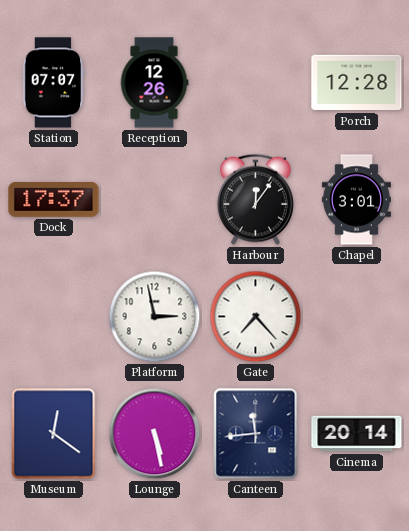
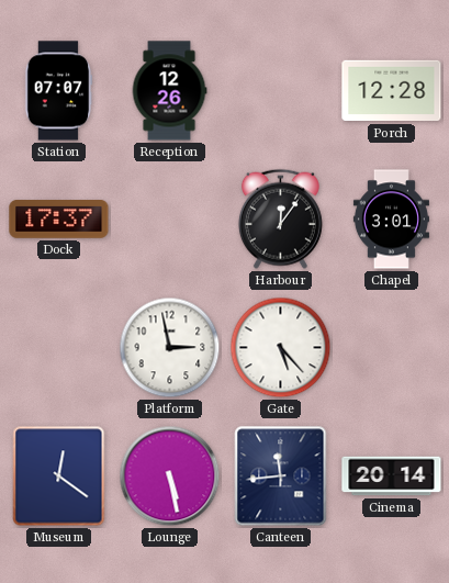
Gate: 7:23 -> 5:23 (281, 348)
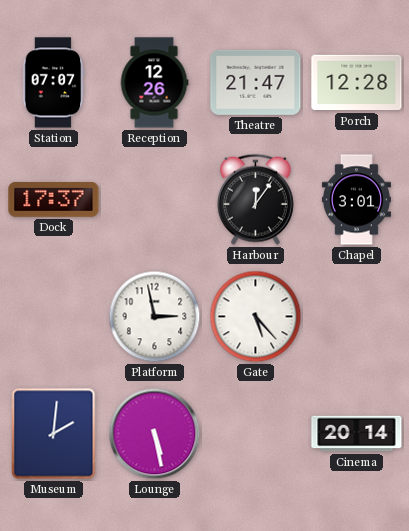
Theatre: none -> 21:47 (256, 82)
Museum: 12:21 -> 2:01 (54, 434)
Canteen: 11:44 -> none (281, 477)
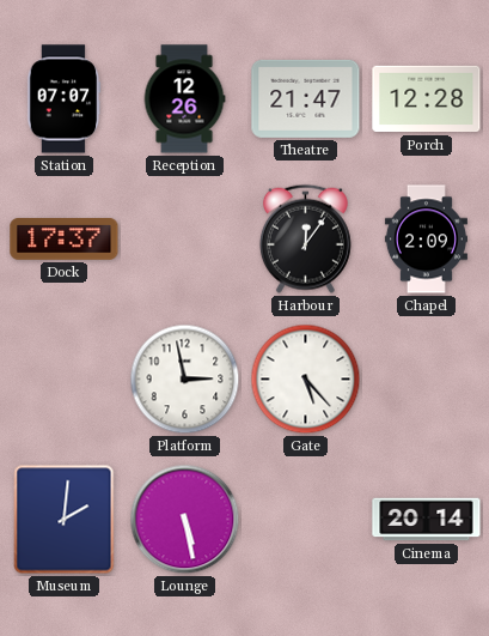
Chapel: 3:01 -> 2:09 (426, 240)
